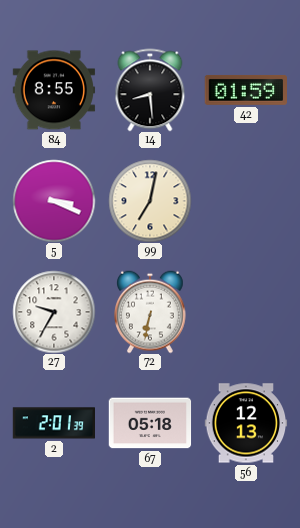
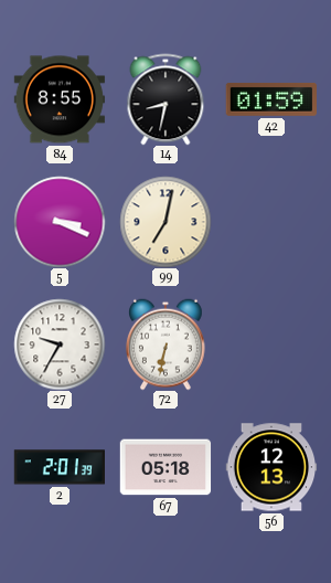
14: 8:29 -> 8:32 (165, 99)
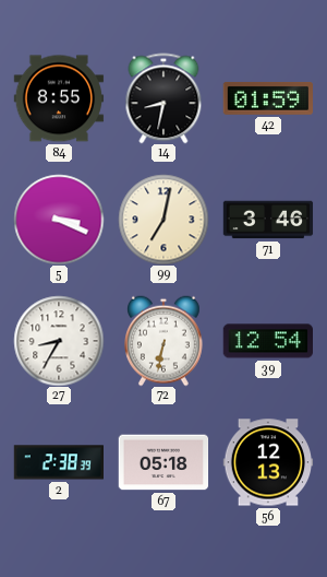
71: none -> 3:46 (268, 220)
27: 9:35 -> 8:35 (59, 341)
39: none -> 12:54 (267, 341)
2: 2:01 -> 2:38 (58, 462)
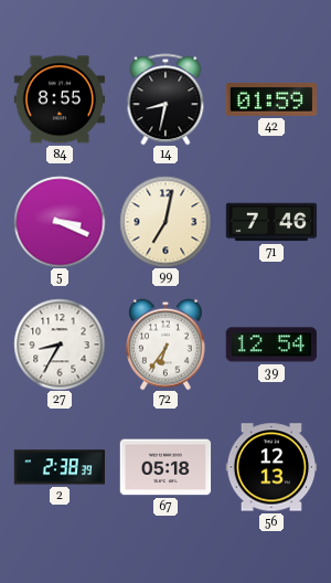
71: 3:46 -> 7:46 (271, 222)
72: 6:32 -> 6:36 (167, 344)
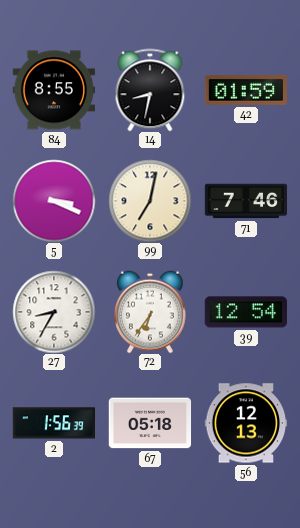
2: 2:38 -> 1:56 (53, 423)
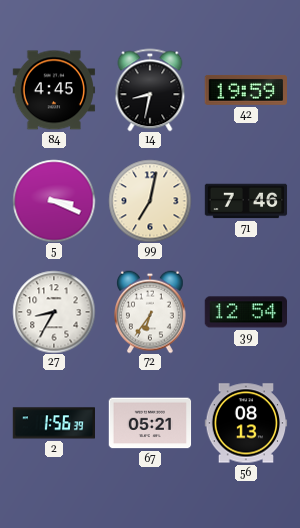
84: 8:55 -> 4:45 (54, 90)
42: 01:59 -> 19:59 (245, 90)
67: 05:18 -> 05:21 (150, 423)
56: 12:13 -> 08:13 (246, 423)
